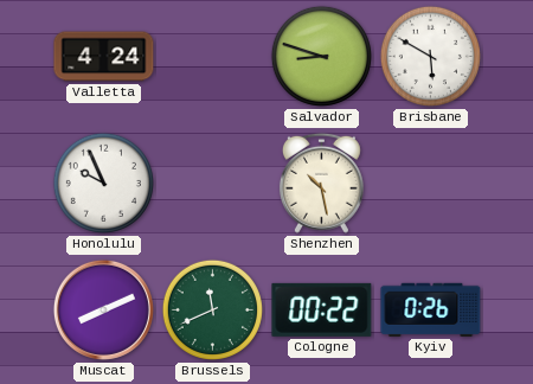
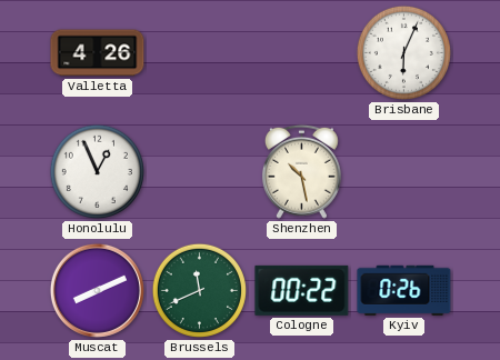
Valletta: 4:24 -> 4:26 (98, 53)
Salvador: 8:48 -> none (321, 56)
Brisbane: 5:50 -> 6:04 (403, 52)
Honolulu: 9:56 -> 12:56 (97, 171)
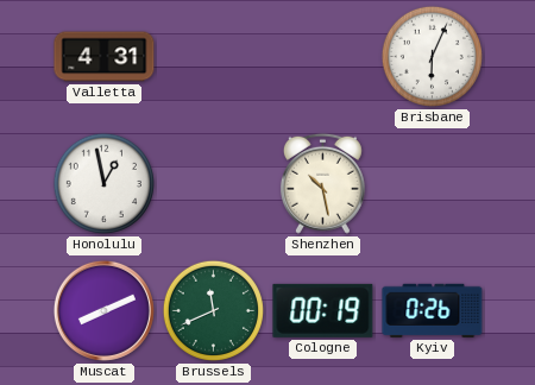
Valletta: 4:26 -> 4:31 (105, 57)
Honolulu: 12:56 -> 12:58 (103, 183)
Cologne: 00:22 -> 00:19 (323, 310)
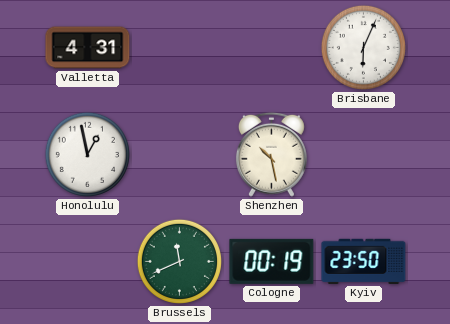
Muscat: 8:11 -> none (103, 310)
Kyiv: 0:26 -> 23:50 (364, 261)
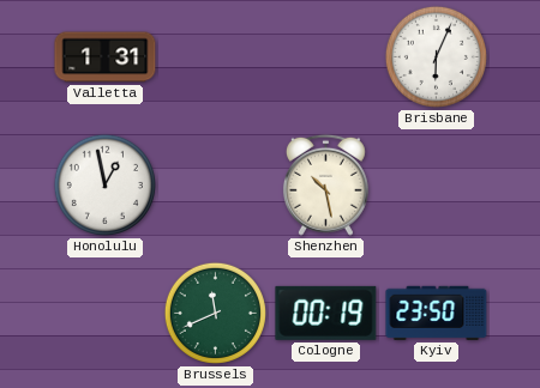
Valletta: 4:31 -> 1:31 (106, 57)
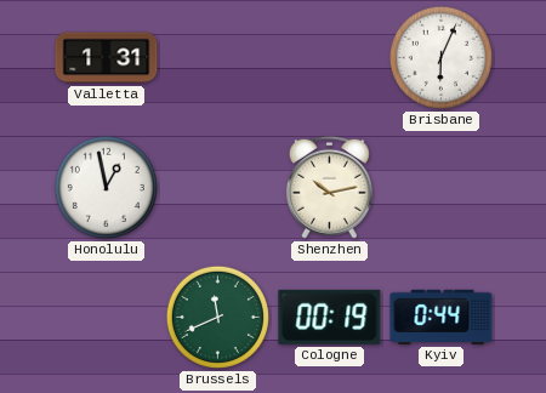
Shenzhen: 10:28 -> 10:13 (329, 187)
Kyiv: 23:50 -> 0:44 (442, 317)
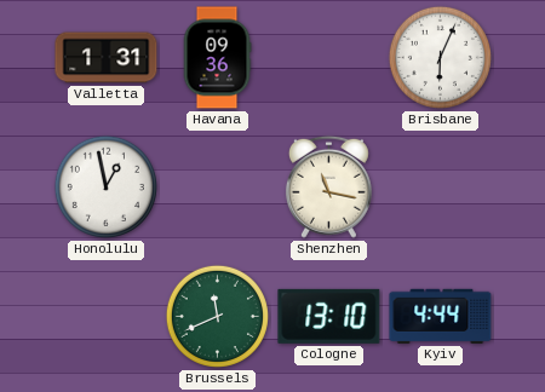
Havana: none -> 09:36 (217, 58)
Shenzhen: 10:13 -> 11:17 (328, 186)
Cologne: 00:19 -> 13:10 (329, 316)
Kyiv: 0:44 -> 4:44 (441, 316)
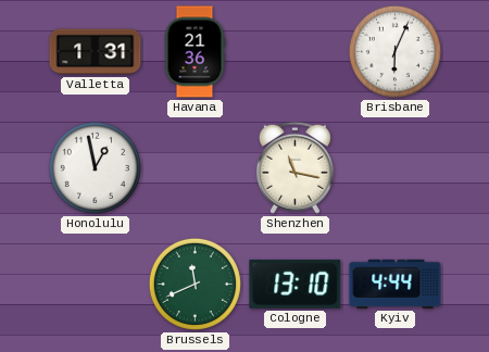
Havana: 09:36 -> 21:36 (195, 52)
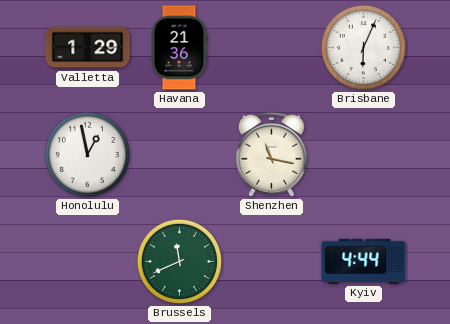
Valletta: 1:31 -> 1:29 (88, 48)
Cologne: 13:10 -> none (296, 284)
